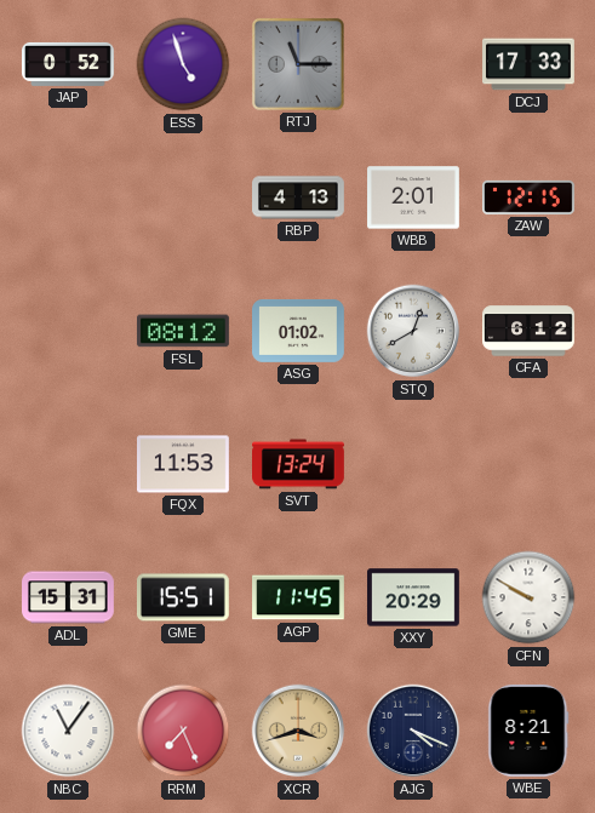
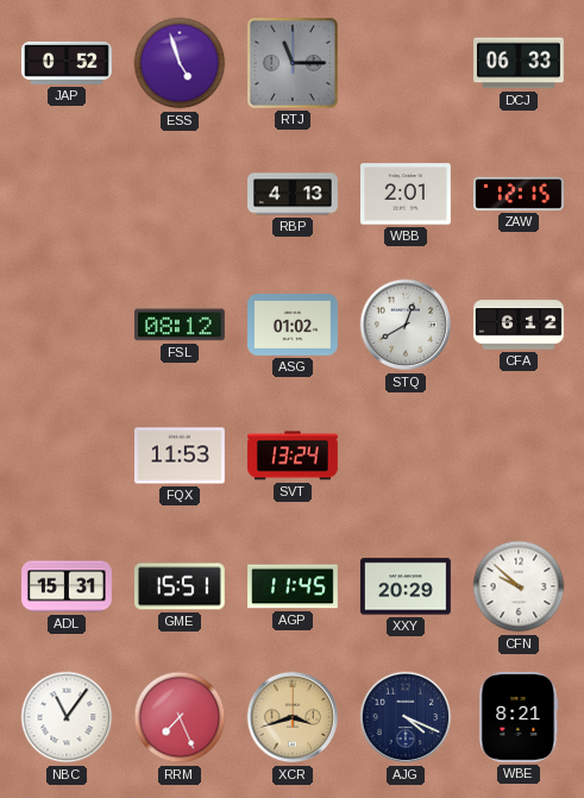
DCJ: 17:33 -> 06:33 (520, 63)
CFN: 9:50 -> 9:52 (519, 586)
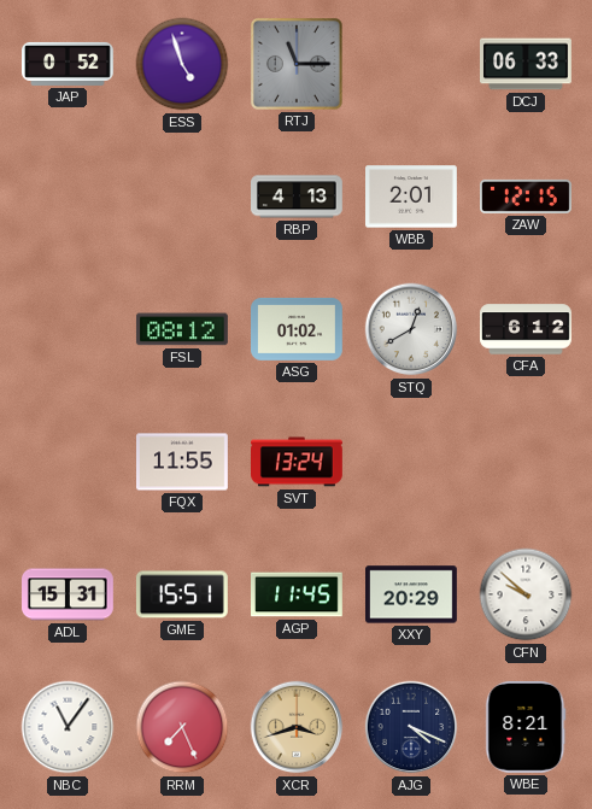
FQX: 11:53 -> 11:55 (183, 462)
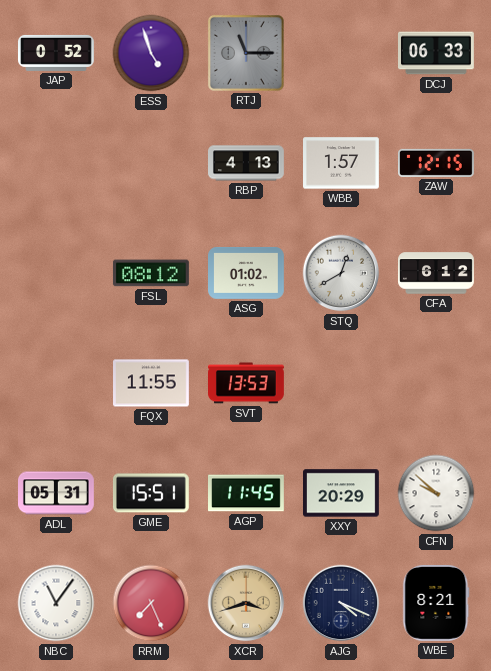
WBB: 2:01 -> 1:57 (342, 163)
SVT: 13:24 -> 13:53 (247, 383)
ADL: 15:31 -> 05:31 (57, 493)
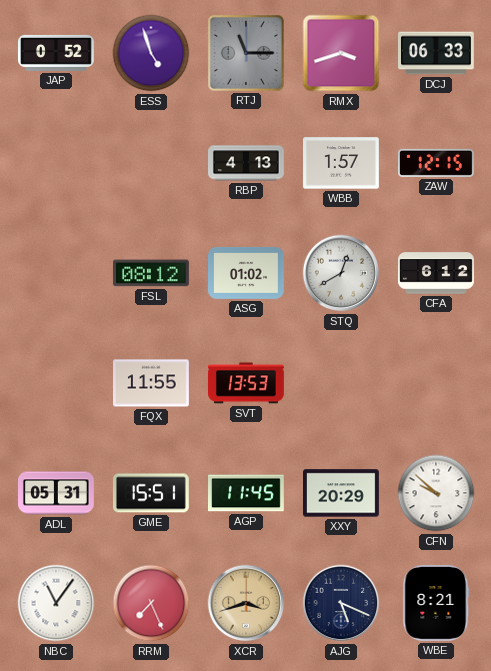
RMX: none -> 3:42 (341, 53)
AJG: 4:19 -> 5:19 (341, 603)
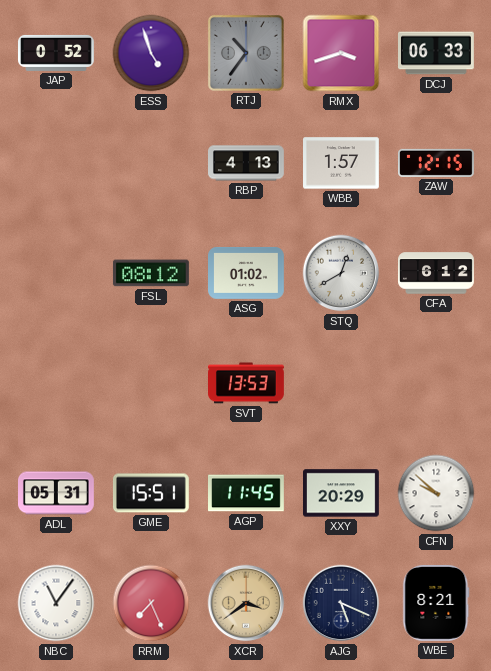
RTJ: 11:15 -> 10:36 (246, 53)
FQX: 11:55 -> none (152, 383)
XCR: 3:42 -> 3:39 (246, 603)
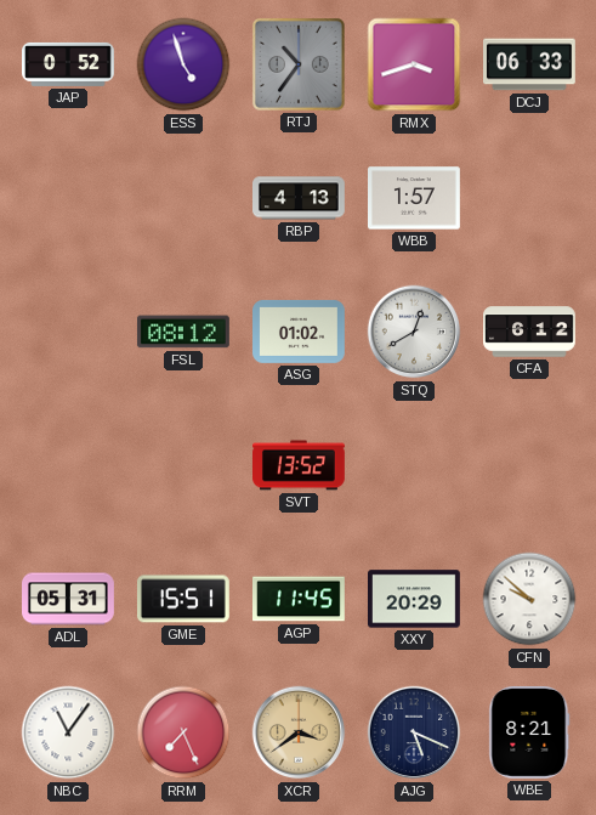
ZAW: 12:15 -> none (437, 163)
SVT: 13:53 -> 13:52 (300, 465)
